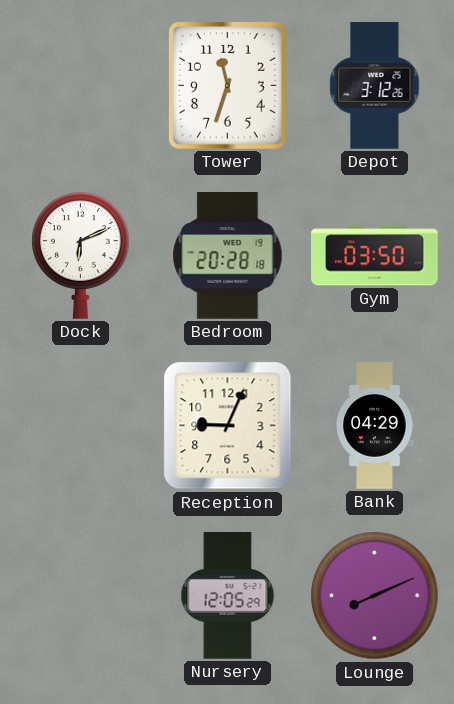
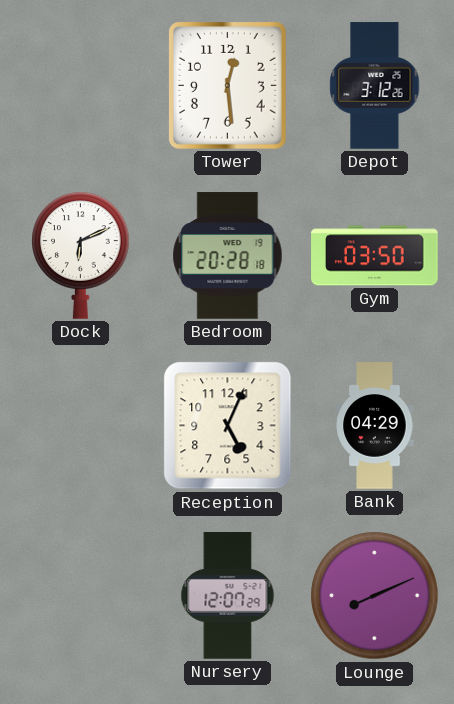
Tower: 11:33 -> 12:29 (227, 86)
Reception: 9:04 -> 5:04 (228, 426)
Nursery: 12:05 -> 12:07 (228, 596)
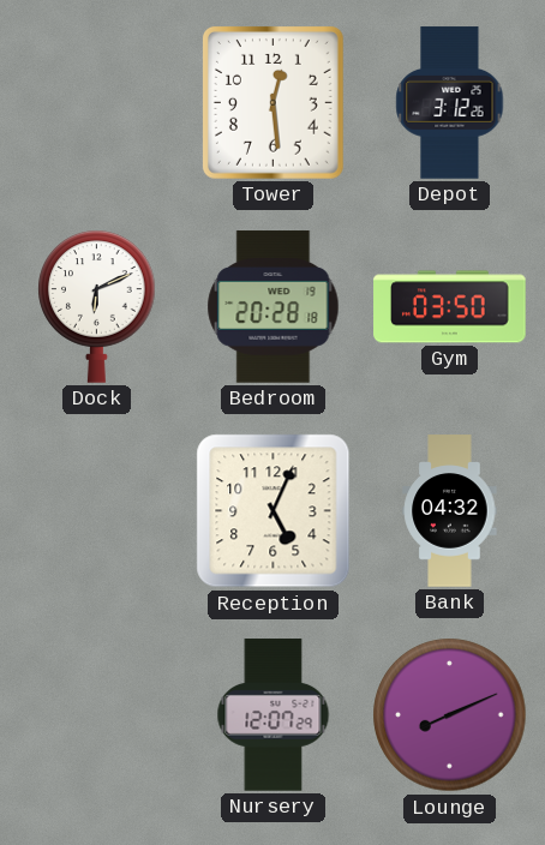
Bank: 04:29 -> 04:32 (450, 511)
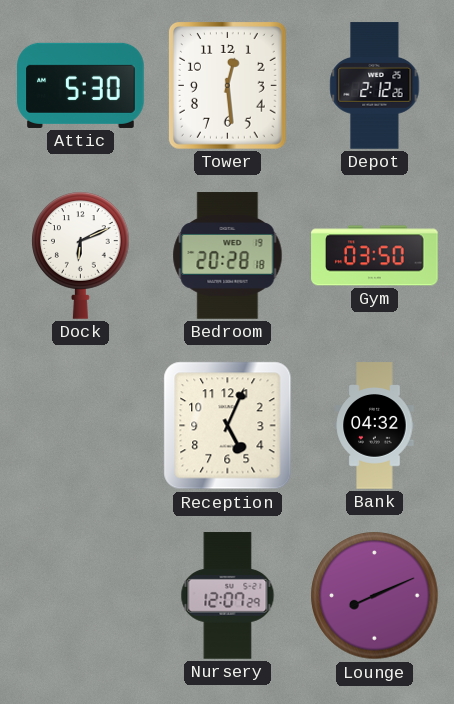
Attic: none -> 5:30 (81, 85)
Depot: 3:12 -> 2:12 (375, 86)
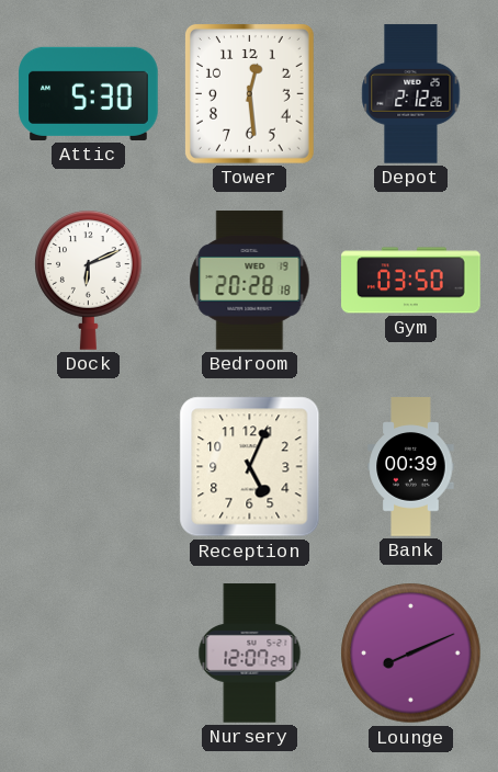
Bank: 04:32 -> 00:39 (411, 467)
